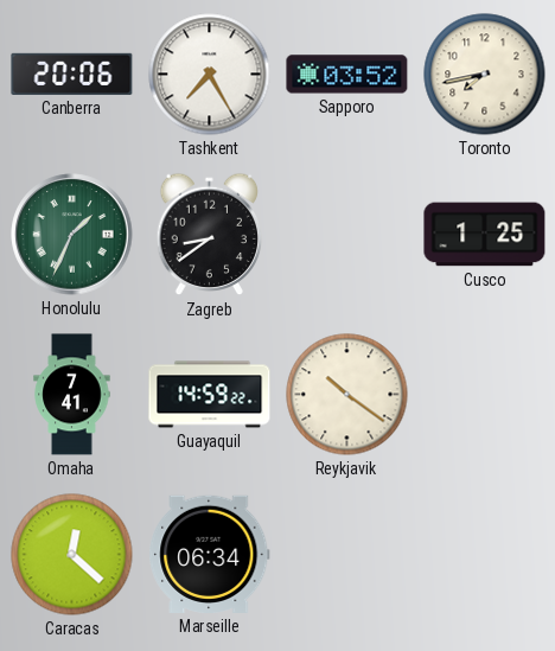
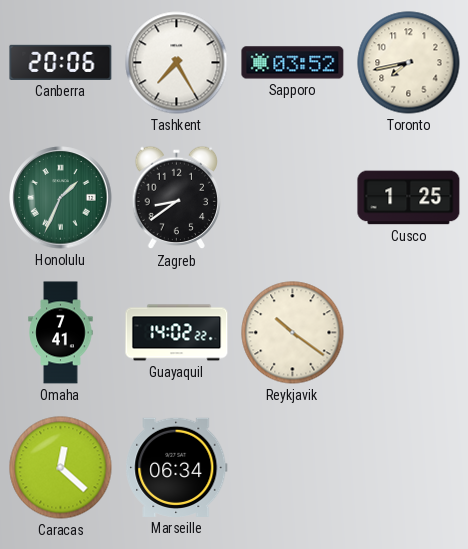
Guayaquil: 14:59 -> 14:02 (177, 333)
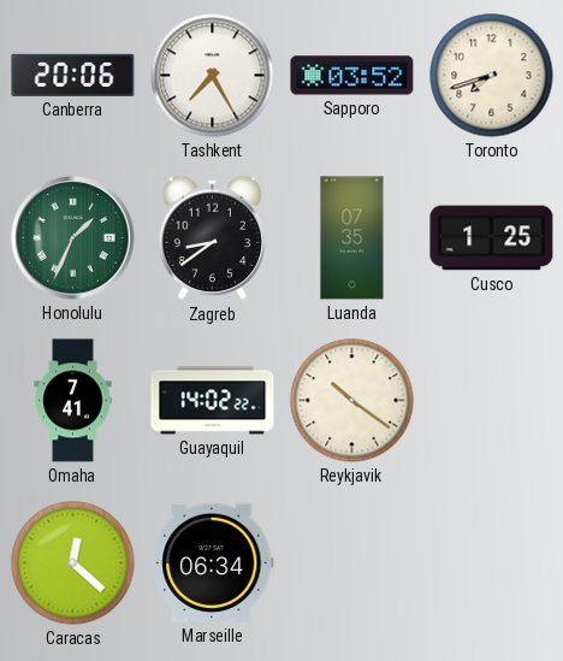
Toronto: 7:43 -> 7:42 (492, 76)
Luanda: none -> 07:35 (352, 238)
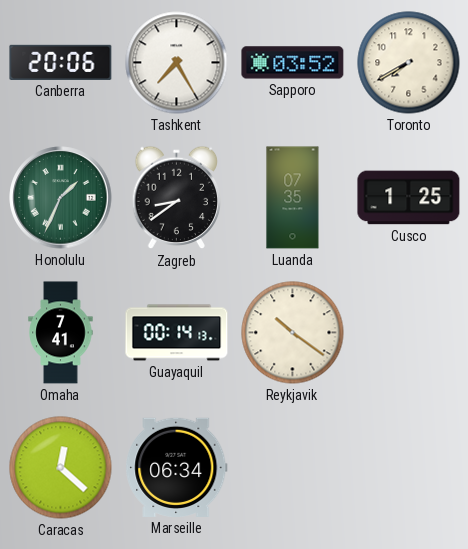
Toronto: 7:42 -> 7:40 (409, 63)
Guayaquil: 14:02 -> 00:14 (177, 333)
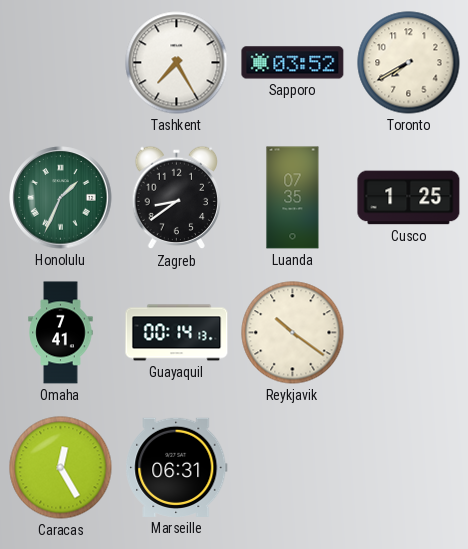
Canberra: 20:06 -> none (61, 62)
Caracas: 12:22 -> 12:25 (61, 468)
Marseille: 06:34 -> 06:31 (177, 467)
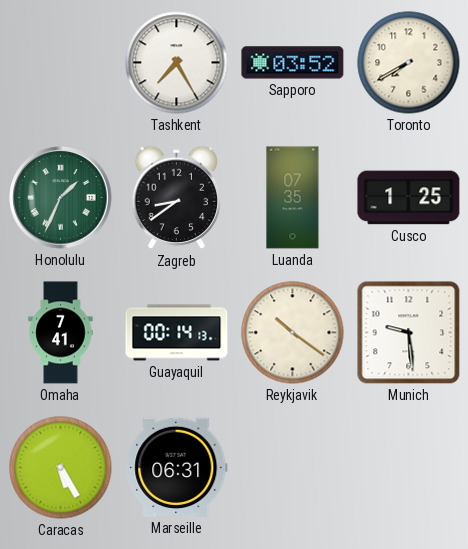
Munich: none -> 9:29 (409, 333)
Caracas: 12:25 -> 5:25 (61, 468)
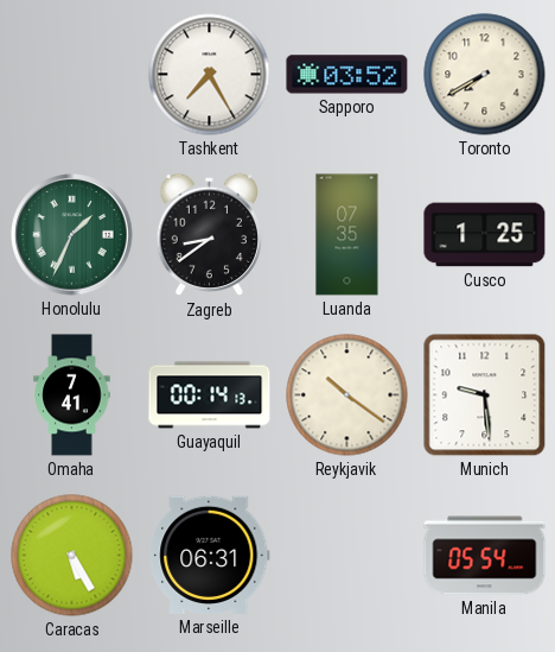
Manila: none -> 05:54 (485, 556)
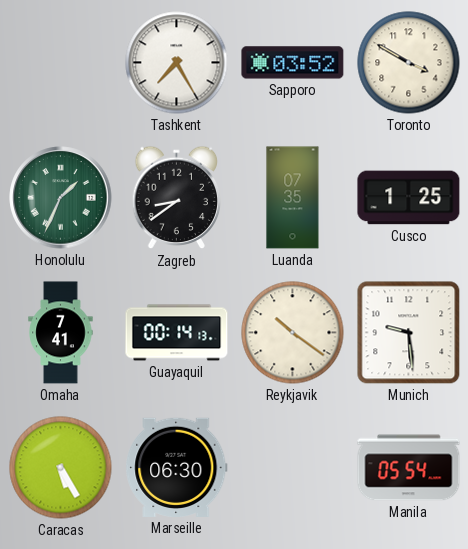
Toronto: 7:40 -> 3:50 (409, 63)
Marseille: 06:31 -> 06:30 (177, 467)
